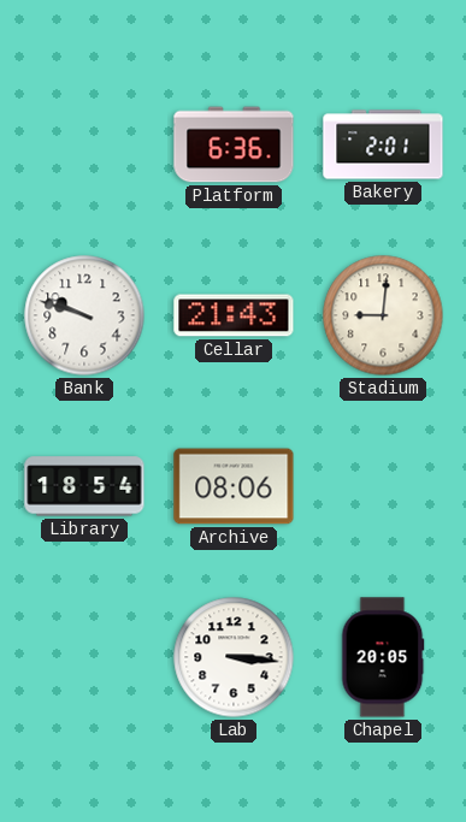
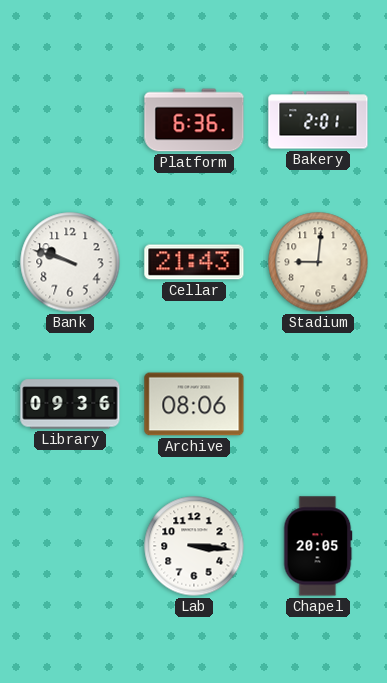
Library: 18:54 -> 09:36 (70, 404)
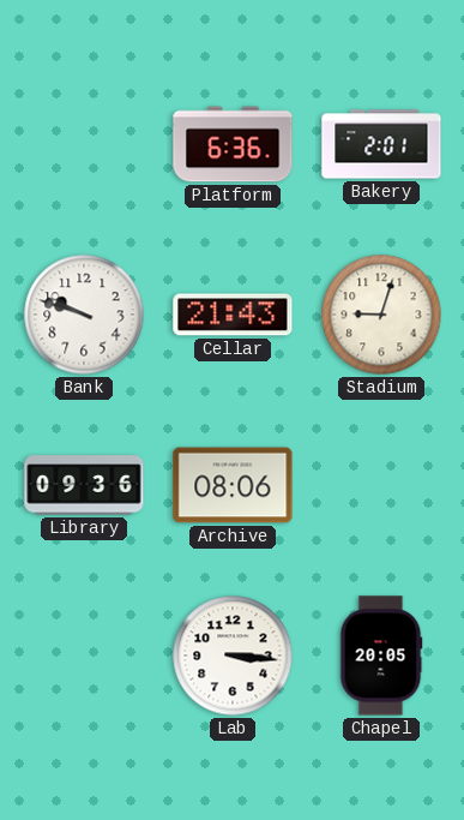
Stadium: 9:01 -> 9:03 (381, 315)
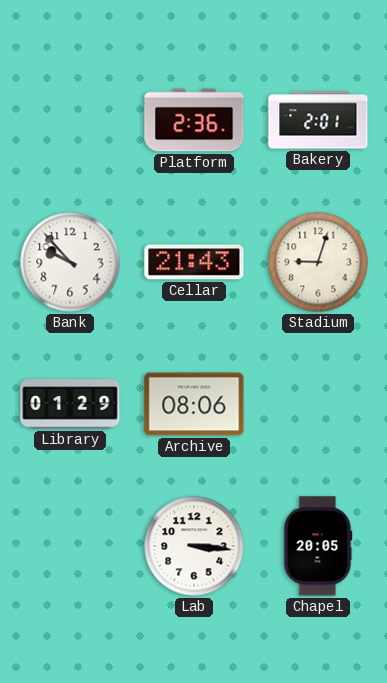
Platform: 6:36 -> 2:36 (194, 120)
Bank: 9:48 -> 9:53 (70, 262)
Library: 09:36 -> 01:29 (70, 404)
